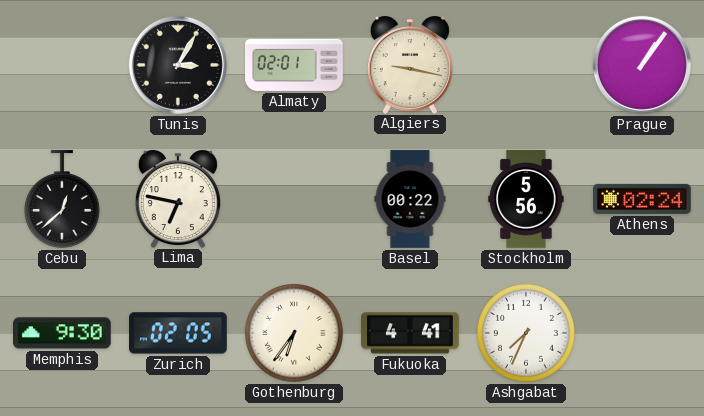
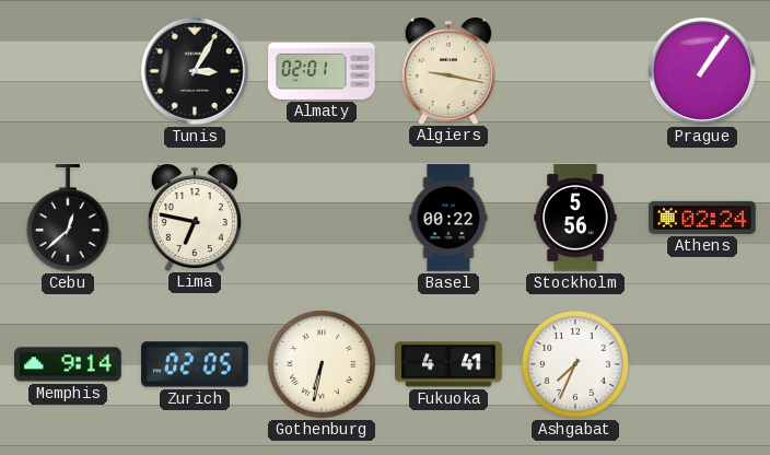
Memphis: 9:30 -> 9:14 (69, 364)
Gothenburg: 6:36 -> 6:32 (322, 364)
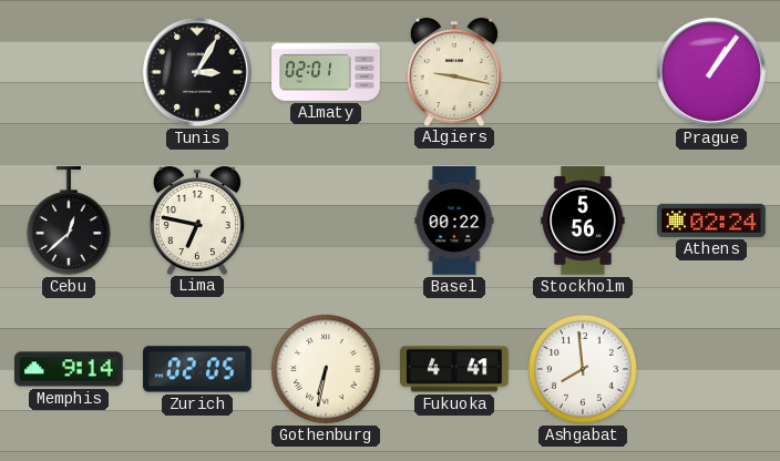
Ashgabat: 7:34 -> 7:59 (583, 369)
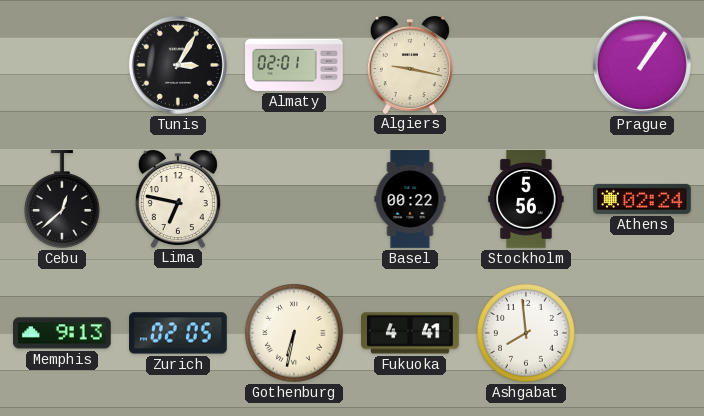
Memphis: 9:14 -> 9:13 (63, 333)
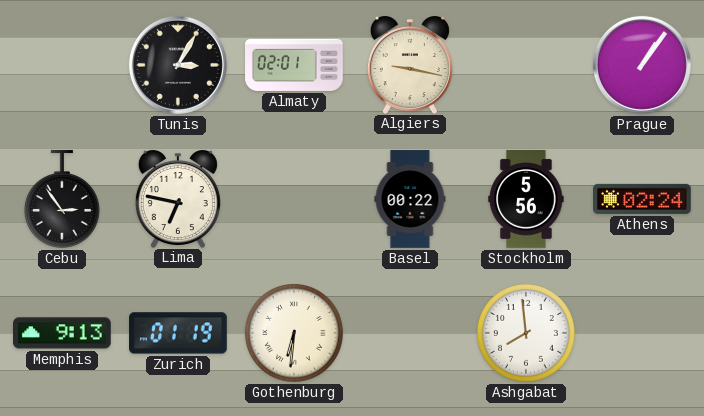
Cebu: 12:38 -> 2:54 (62, 199)
Zurich: 02:05 -> 01:19 (178, 333)
Gothenburg: 6:32 -> 6:31 (294, 333)
Fukuoka: 4:41 -> none (410, 333)
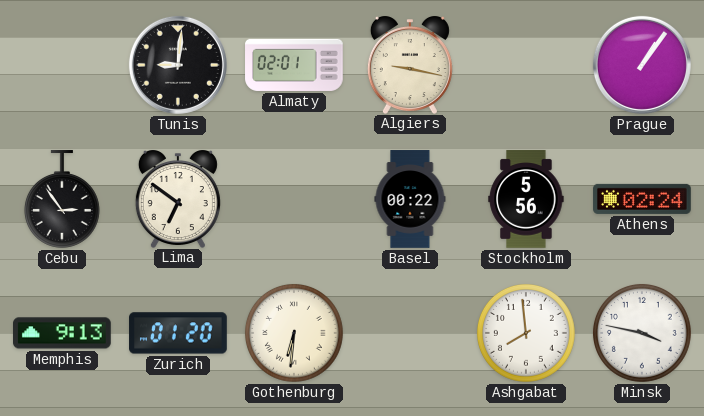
Tunis: 3:05 -> 9:01 (178, 65)
Lima: 6:47 -> 6:51 (178, 199)
Zurich: 01:19 -> 01:20 (178, 333)
Minsk: none -> 3:47 (642, 333)
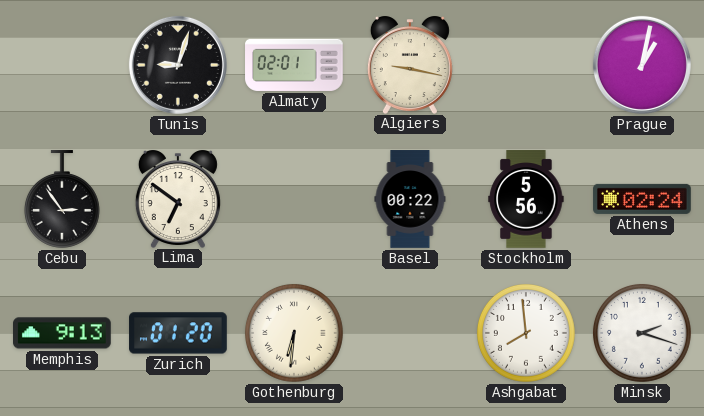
Tunis: 9:01 -> 9:03 (178, 65)
Prague: 1:06 -> 1:02 (642, 65)
Minsk: 3:47 -> 2:18 (642, 333)
